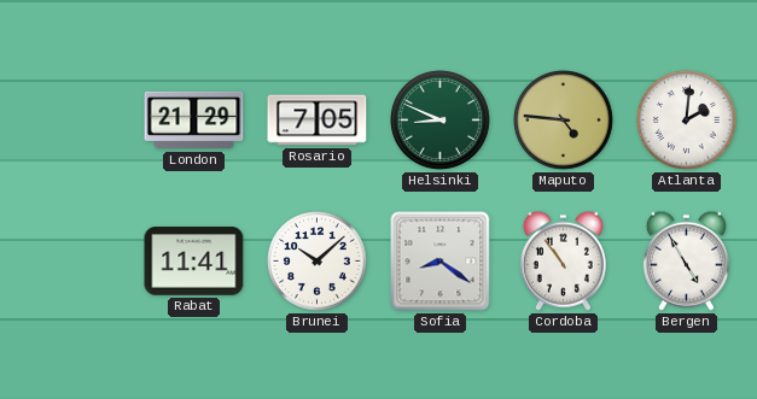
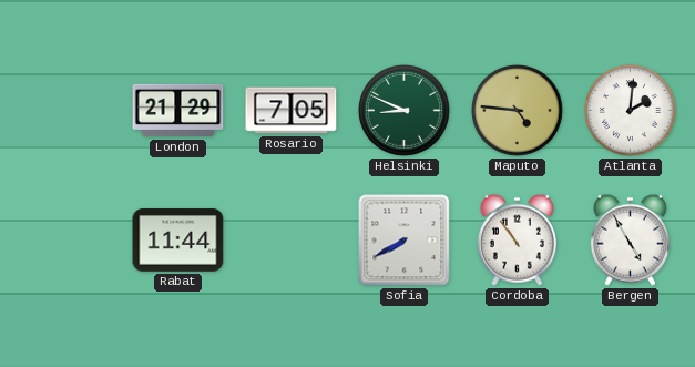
Rabat: 11:41 -> 11:44 (178, 241)
Brunei: 10:08 -> none (318, 262)
Sofia: 8:21 -> 7:40 (405, 241)
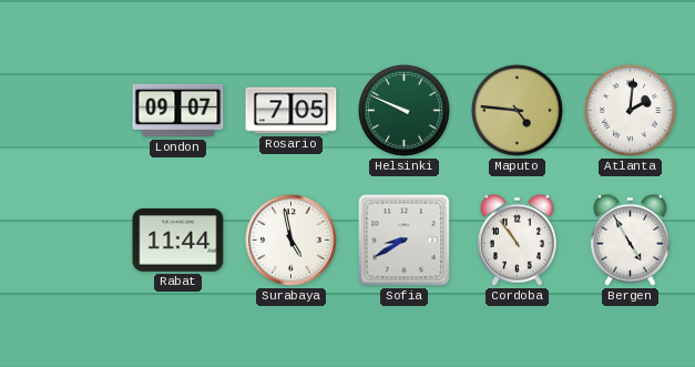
London: 21:29 -> 09:07 (178, 111)
Helsinki: 8:49 -> 9:49 (405, 111)
Surabaya: none -> 4:58 (292, 241)
Sofia: 7:40 -> 8:40 (405, 241)
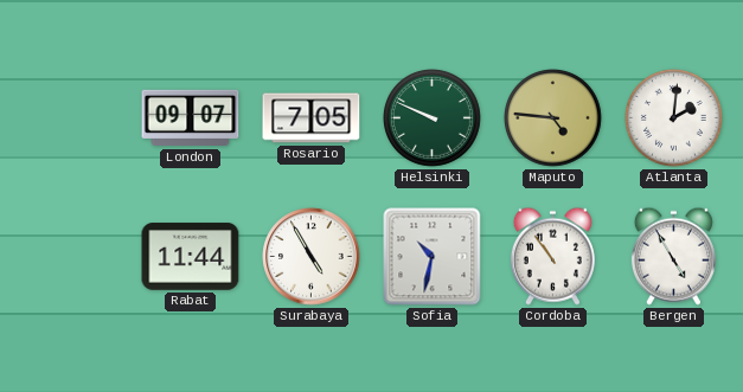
Surabaya: 4:58 -> 4:55 (312, 257)
Sofia: 8:40 -> 10:32 (433, 257)
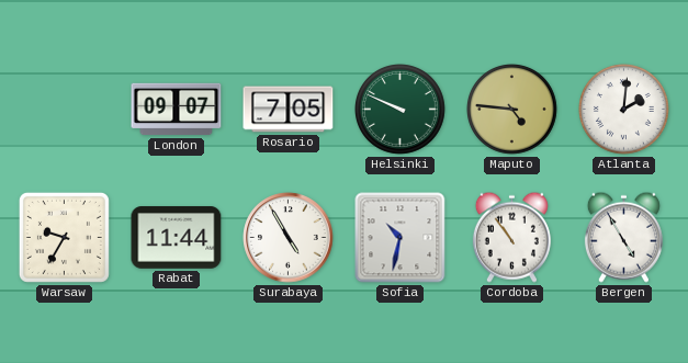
Warsaw: none -> 9:35 (64, 237)
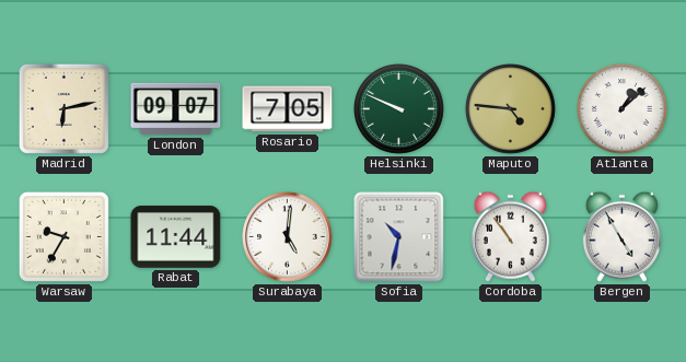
Madrid: none -> 6:13 (63, 108)
Atlanta: 2:01 -> 1:08 (623, 109)
Surabaya: 4:55 -> 5:01 (288, 237)
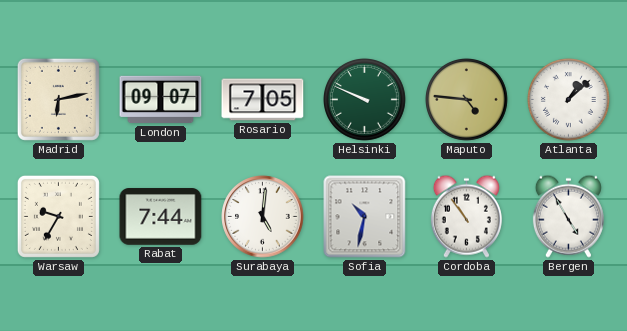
Rabat: 11:44 -> 7:44 (161, 217)
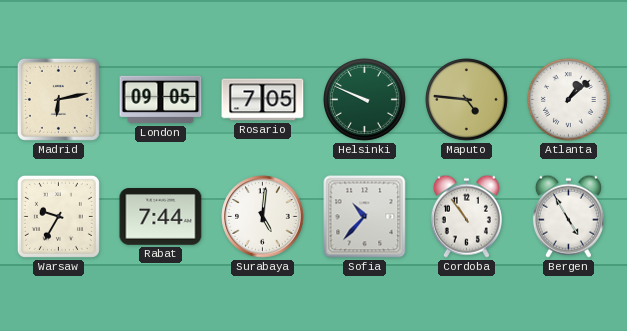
London: 09:07 -> 09:05 (161, 100)
Sofia: 10:32 -> 10:37 (365, 217)
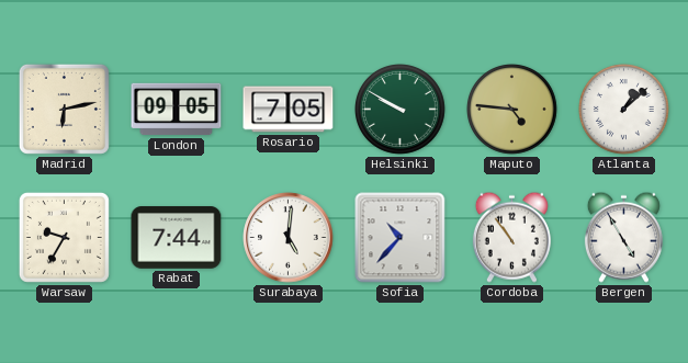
Helsinki: 9:49 -> 9:50 (401, 110)
